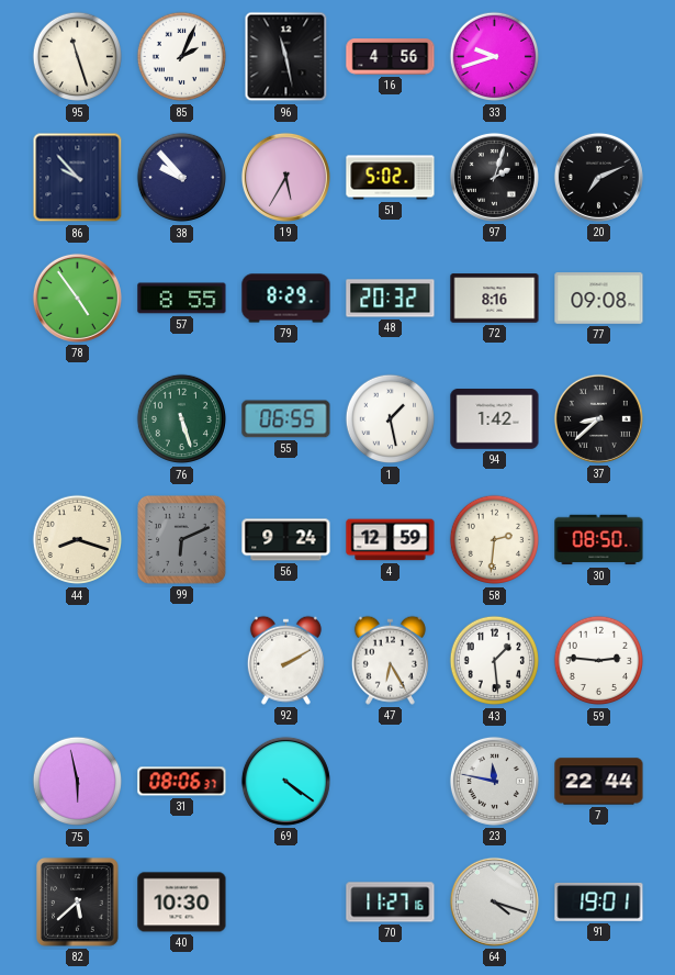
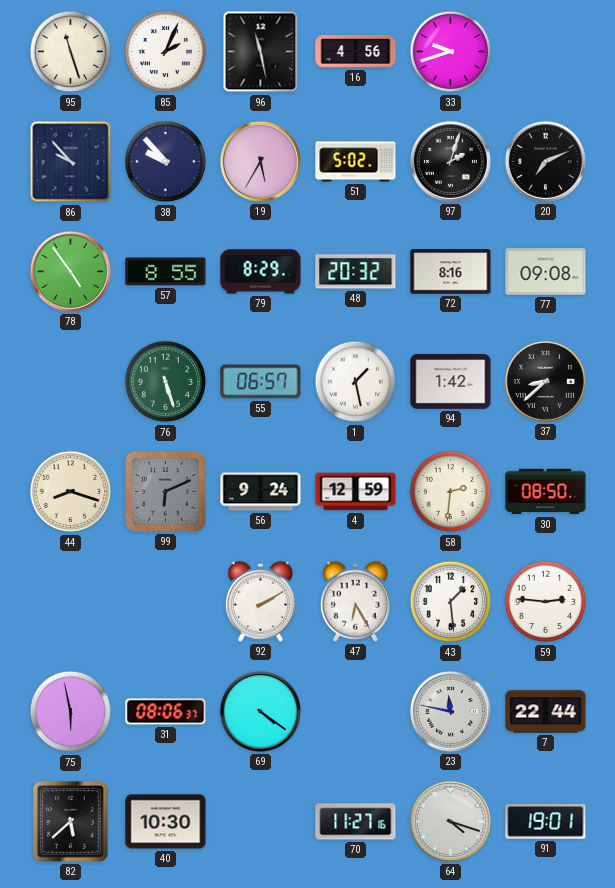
55: 06:55 -> 06:57 (261, 382)
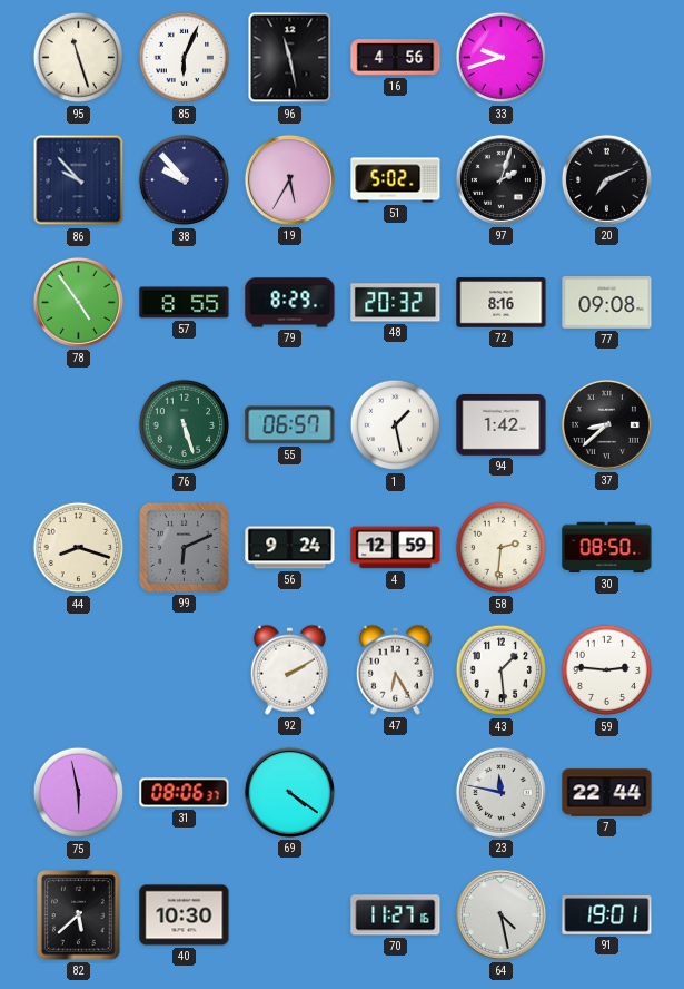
85: 2:04 -> 6:04 (185, 58)
64: 4:18 -> 4:28 (500, 914)
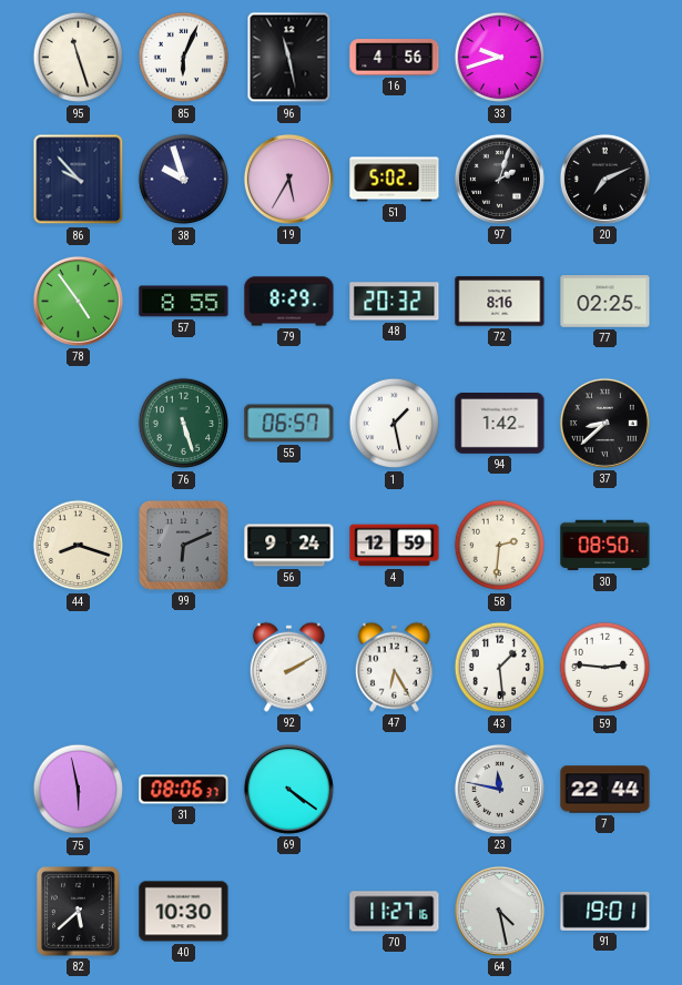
38: 9:53 -> 9:57 (184, 180)
77: 09:08 -> 02:25 (605, 302)
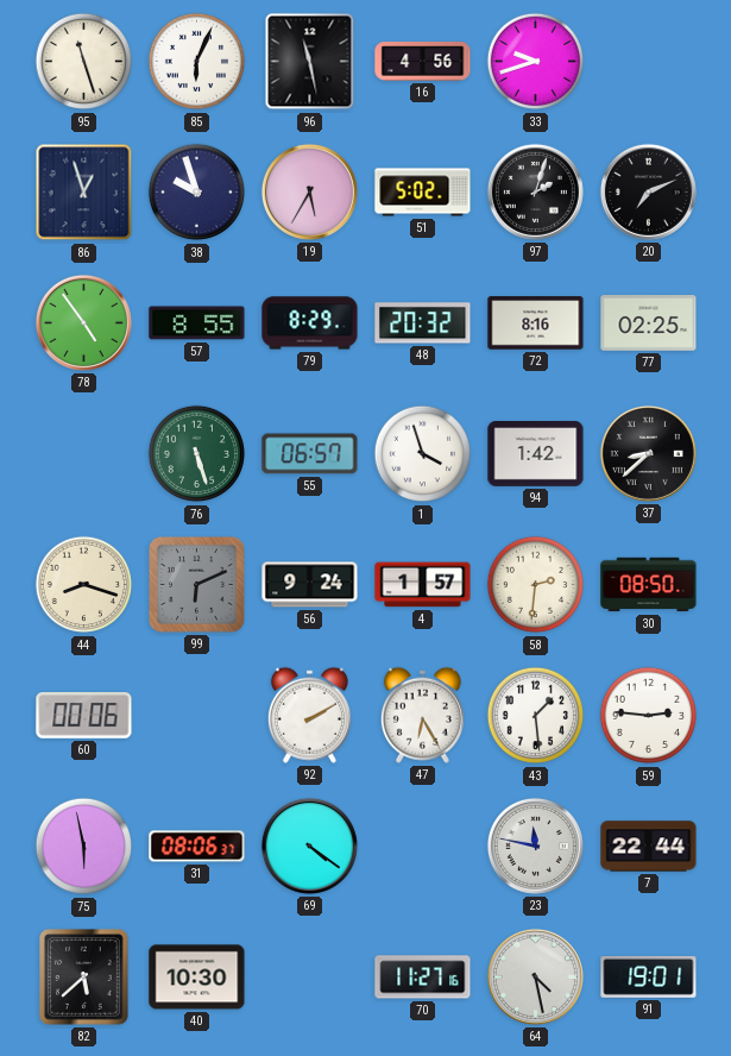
86: 9:53 -> 12:57 (84, 193)
1: 1:28 -> 3:57 (423, 454)
4: 12:59 -> 1:57 (423, 585)
60: none -> 00:06 (84, 716)
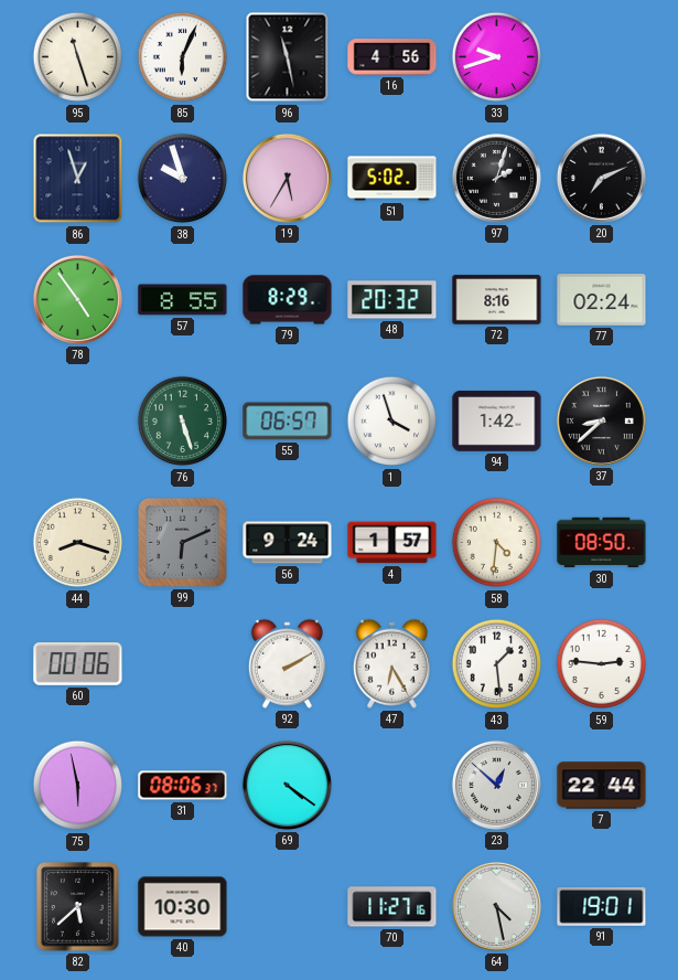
77: 02:25 -> 02:24 (602, 300)
58: 2:31 -> 4:31 (497, 543)
23: 11:47 -> 12:52 (496, 785)
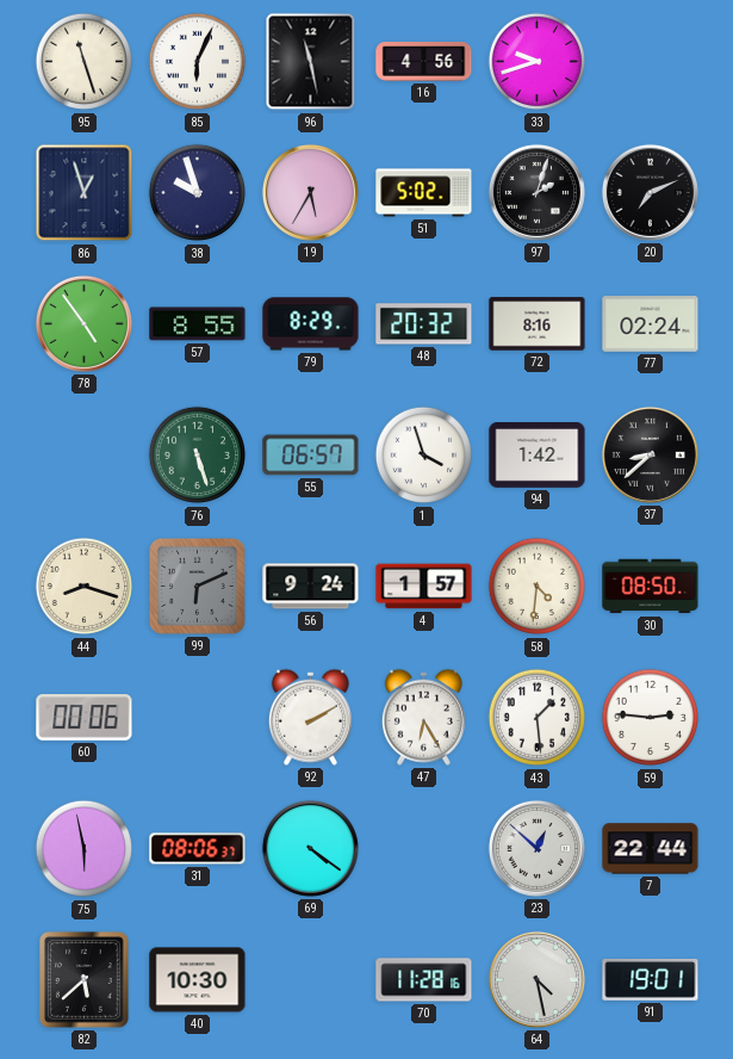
70: 11:27 -> 11:28 (424, 980)
